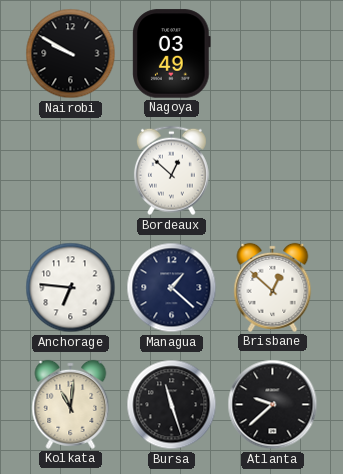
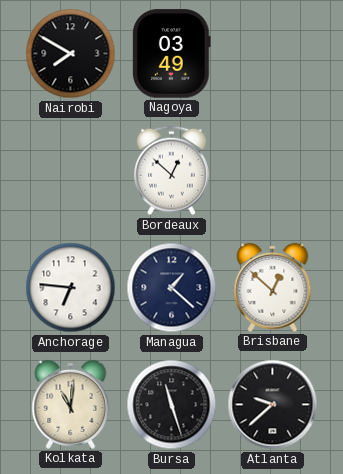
Nairobi: 9:50 -> 7:50 (71, 54)
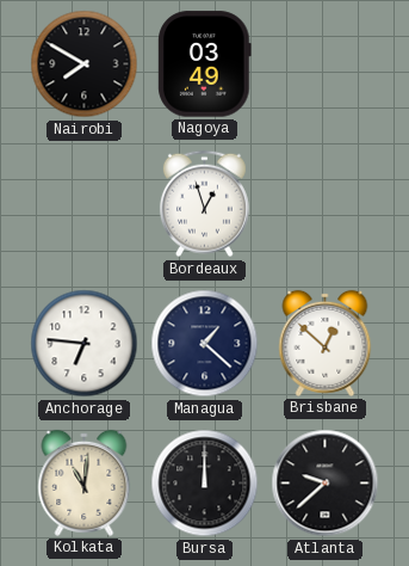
Bordeaux: 12:52 -> 12:57 (204, 204)
Bursa: 11:27 -> 12:00 (205, 484)
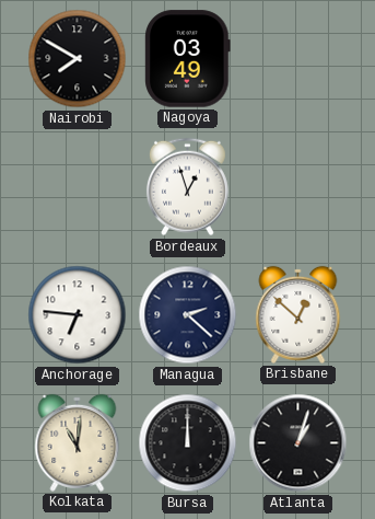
Managua: 1:22 -> 2:22 (188, 315)
Atlanta: 9:38 -> 1:03 (298, 443)
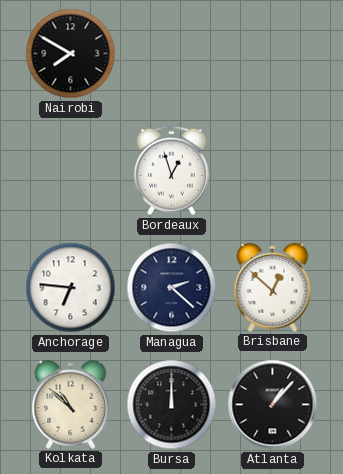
Nagoya: 03:49 -> none (188, 59)
Kolkata: 11:01 -> 10:52 (71, 404)
Atlanta: 1:03 -> 1:07 (273, 405)
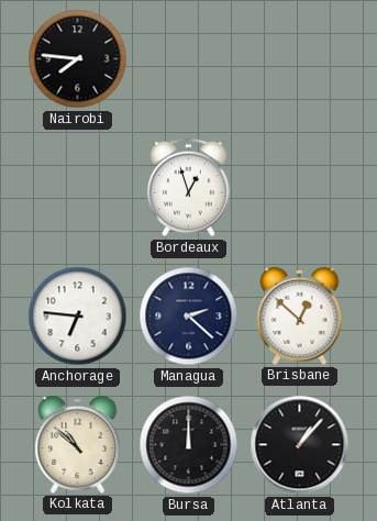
Nairobi: 7:50 -> 7:46 (78, 59)
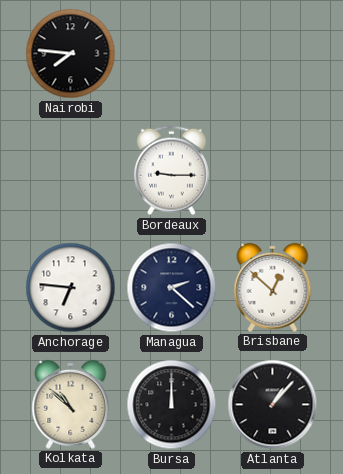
Bordeaux: 12:57 -> 9:15 (171, 171)
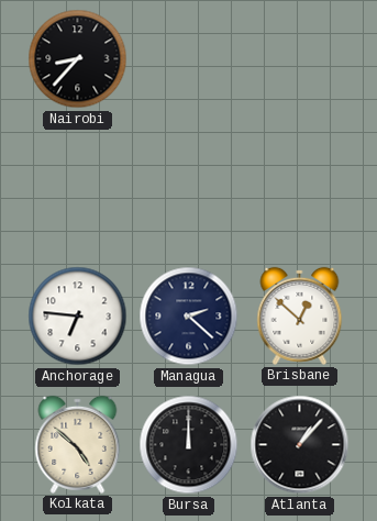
Nairobi: 7:46 -> 8:37 (78, 59)
Bordeaux: 9:15 -> none (171, 171)
Kolkata: 10:52 -> 4:52 (78, 444)
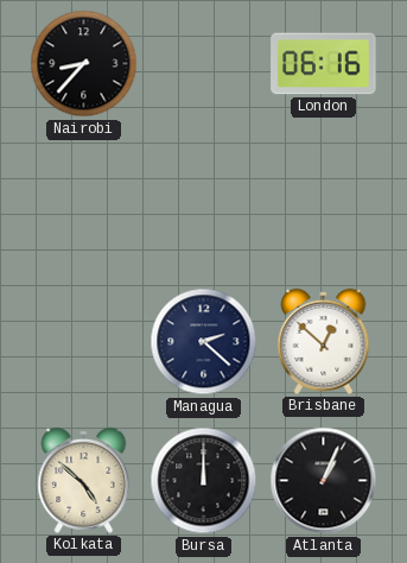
London: none -> 06:16 (324, 64)
Anchorage: 6:46 -> none (78, 317)
Atlanta: 1:07 -> 1:04 (324, 481)
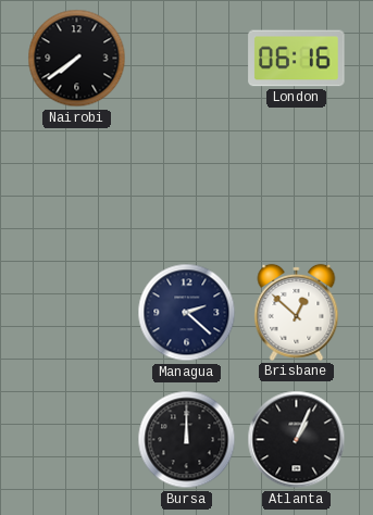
Nairobi: 8:37 -> 7:39 (77, 59)
Kolkata: 4:52 -> none (84, 480)
